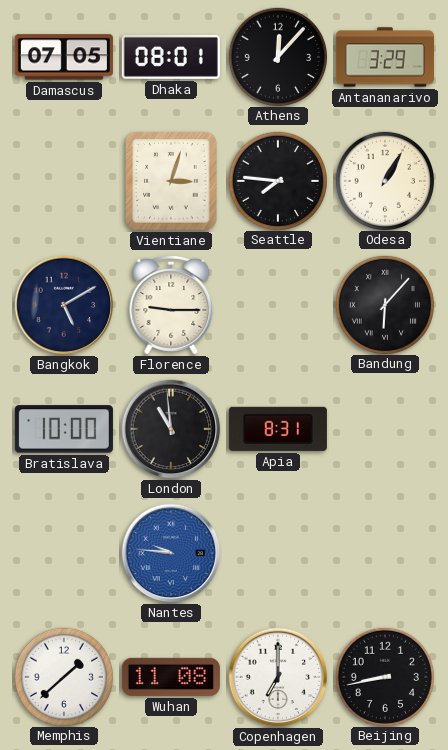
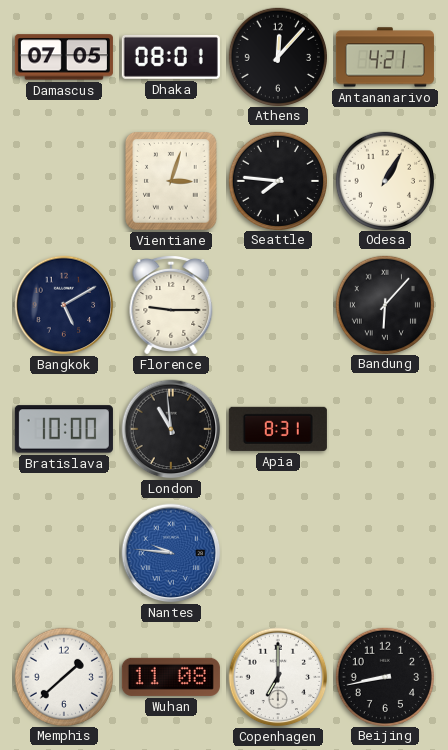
Antananarivo: 3:29 -> 4:21 (385, 57)
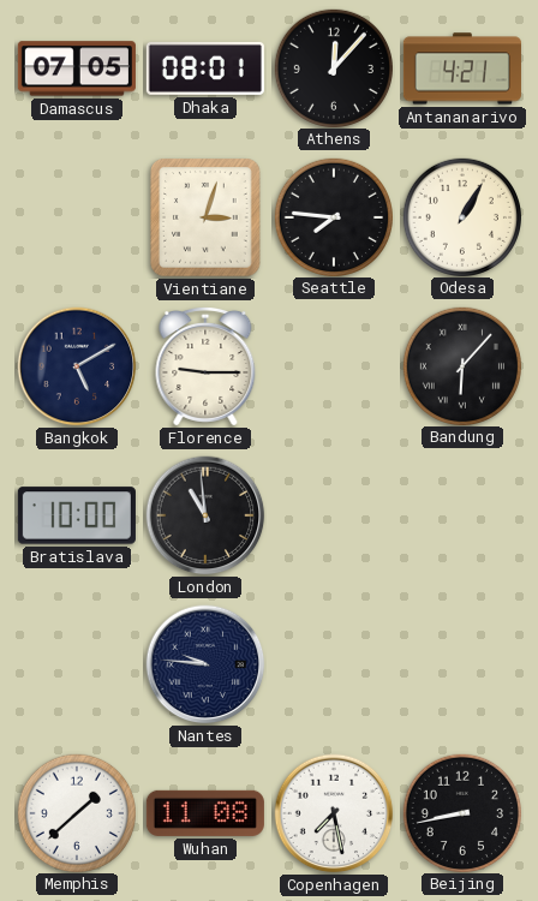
Apia: 8:31 -> none (278, 429)
Nantes dial: blue -> navy (205, 664)
Copenhagen: 7:00 -> 7:28 (334, 813)
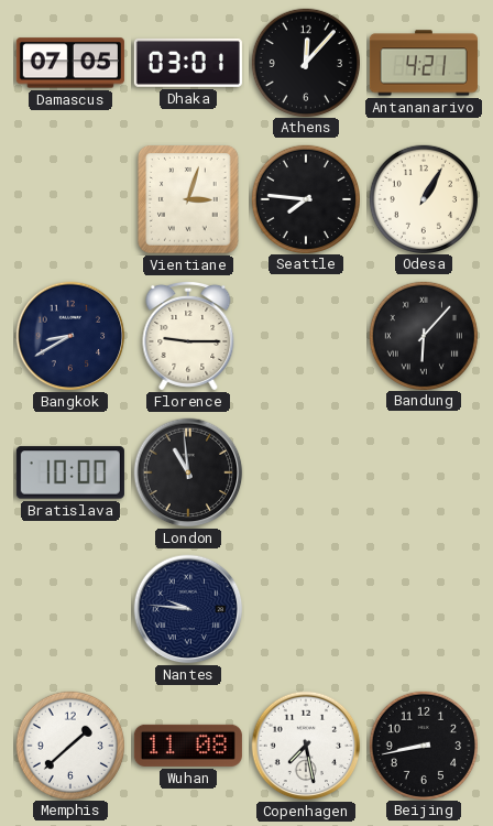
Dhaka: 08:01 -> 03:01 (188, 63)
Bangkok: 5:10 -> 8:40 (70, 336)
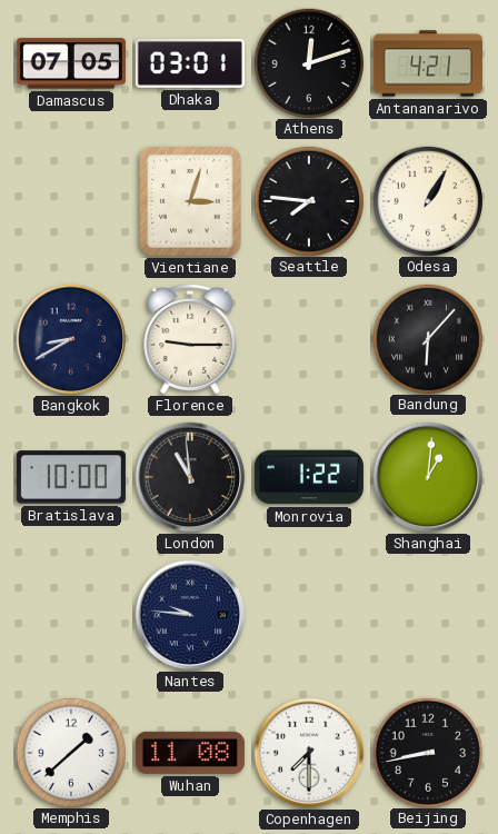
Athens: 12:07 -> 12:12 (308, 62)
Monrovia: none -> 1:22 (309, 477)
Shanghai: none -> 1:01 (428, 477)
Copenhagen: 7:28 -> 7:30 (309, 753)
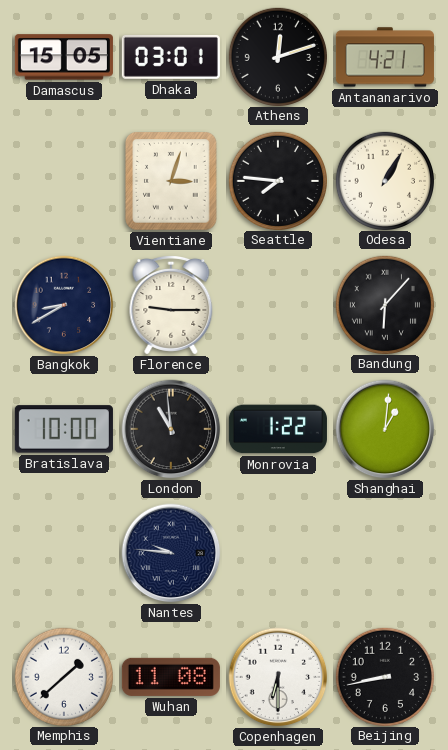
Damascus: 07:05 -> 15:05 (64, 57)
Copenhagen: 7:30 -> 6:30 (278, 677)
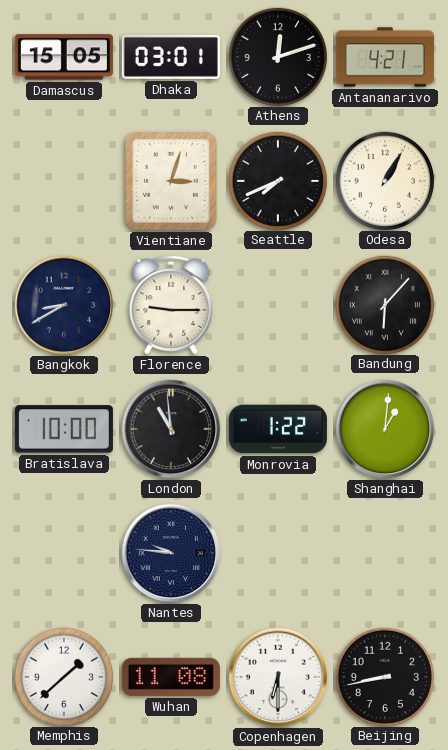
Seattle: 7:46 -> 7:41 (277, 180)
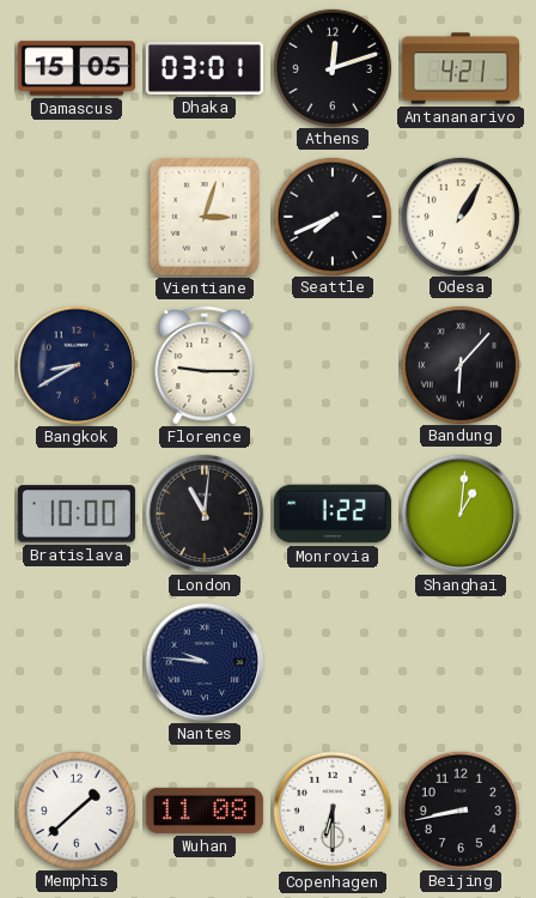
London: 10:59 -> 11:01 (205, 514)
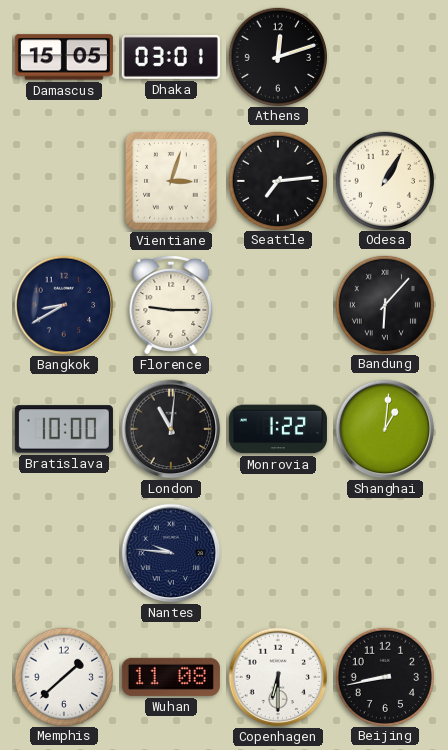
Antananarivo: 4:21 -> none (461, 68)
Seattle: 7:41 -> 7:14 (277, 180)
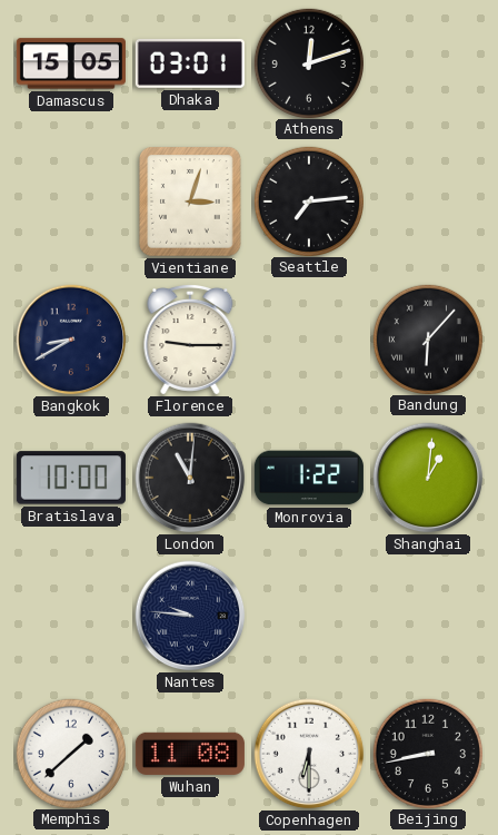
Odesa: 1:05 -> none (384, 180)
